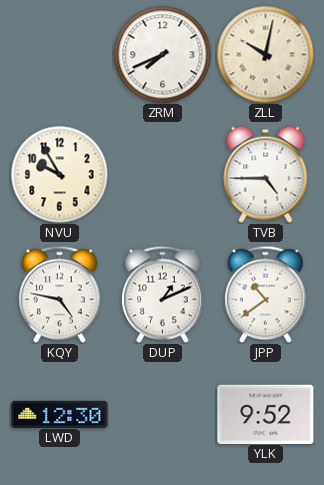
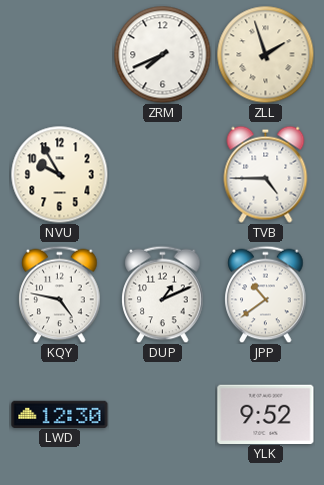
ZLL: 10:02 -> 1:57 (265, 54)
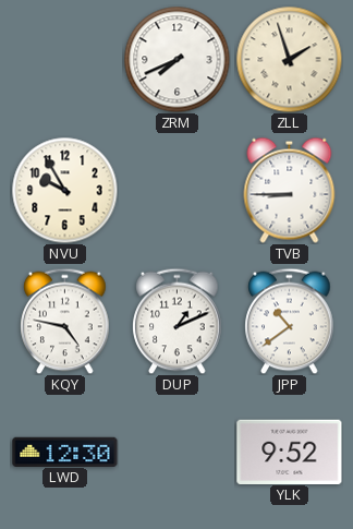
TVB: 4:45 -> 8:45 (290, 190)
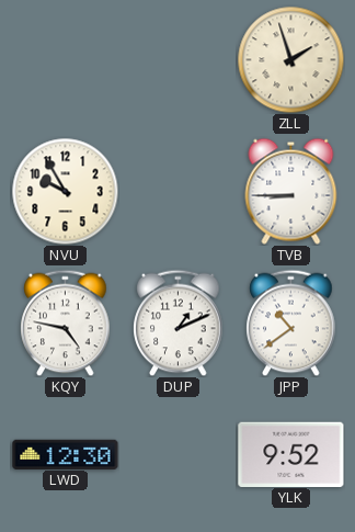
ZRM: 7:41 -> none (176, 59)
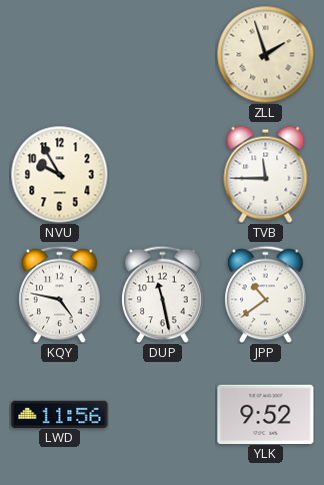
TVB: 8:45 -> 11:45 (266, 174)
DUP: 1:11 -> 11:28 (163, 294)
LWD: 12:30 -> 11:56 (60, 414)
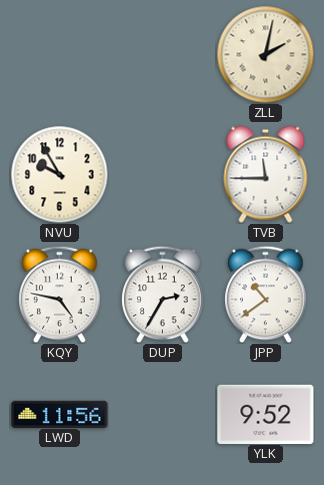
ZLL: 1:57 -> 2:02 (265, 54)
DUP: 11:28 -> 2:35 (163, 294)
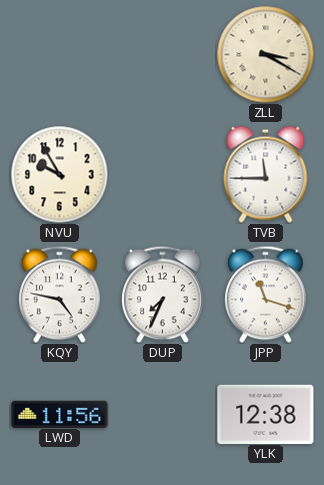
ZLL: 2:02 -> 3:20 (265, 54)
DUP: 2:35 -> 7:34 (163, 294)
JPP: 10:39 -> 11:18 (266, 294)
YLK: 9:52 -> 12:38 (266, 414)
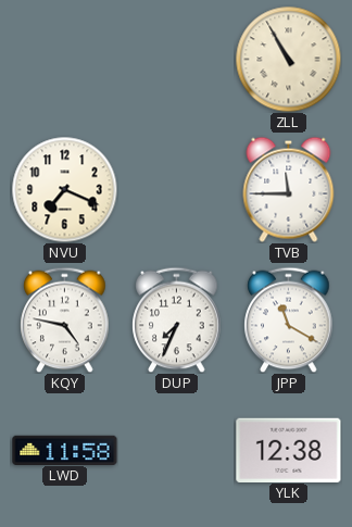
ZLL: 3:20 -> 10:55 (288, 59)
NVU: 9:55 -> 7:19 (64, 189)
JPP: 11:18 -> 11:20 (289, 319)
LWD: 11:56 -> 11:58 (65, 450)
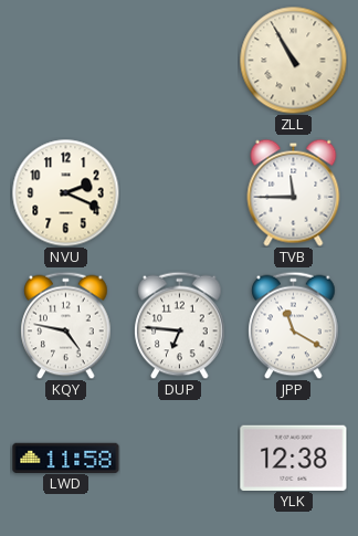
NVU: 7:19 -> 2:19 (65, 192)
DUP: 7:34 -> 6:46 (180, 325)
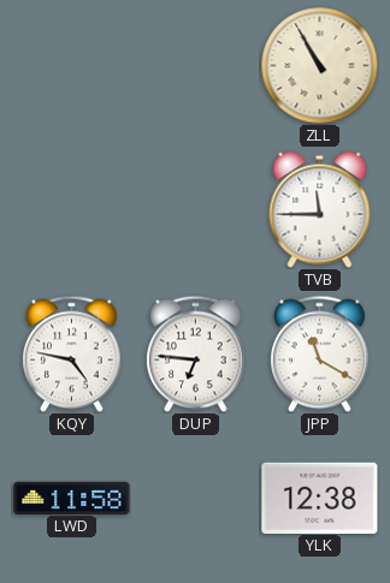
NVU: 2:19 -> none (65, 192)
